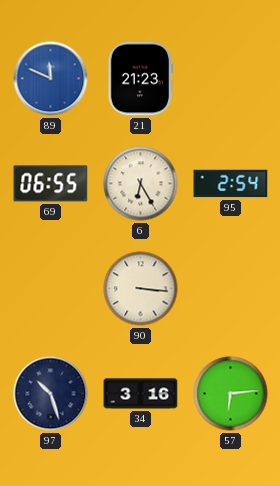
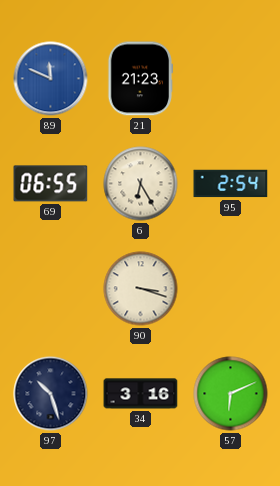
90: 3:16 -> 3:18 (141, 289)
57: 6:14 -> 6:11 (231, 394)
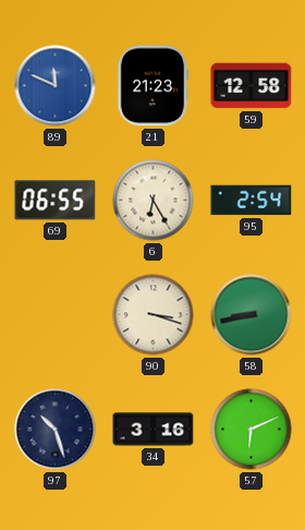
59: none -> 12:58 (252, 86)
58: none -> 8:43 (252, 315)
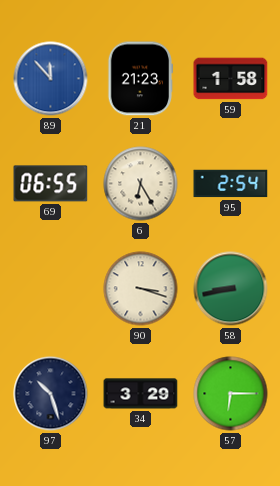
89: 11:49 -> 11:53 (51, 79)
59: 12:58 -> 1:58 (231, 79)
34: 3:16 -> 3:29 (141, 394)
57: 6:11 -> 6:15 (231, 394)
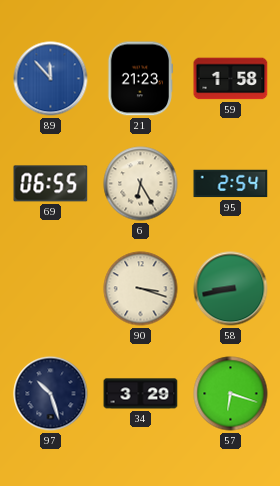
57: 6:15 -> 6:18 (231, 394)
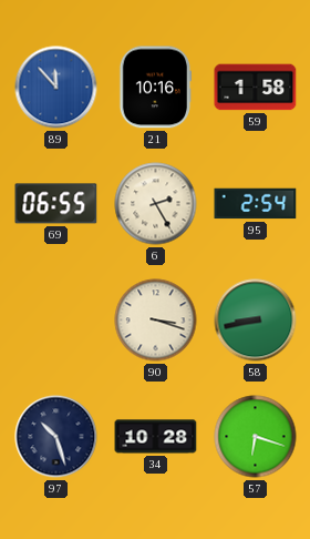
21: 21:23 -> 10:16 (155, 88)
6: 6:25 -> 2:25 (156, 204)
34: 3:29 -> 10:28 (156, 437)
